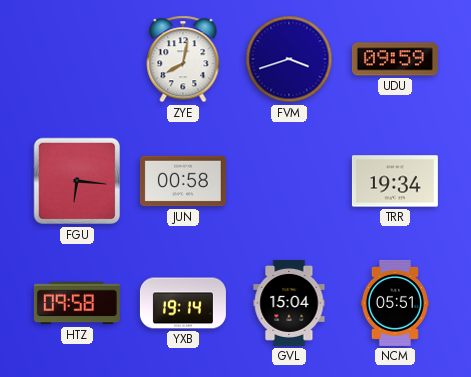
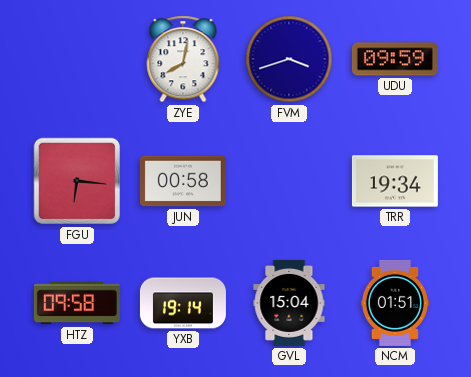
NCM: 05:51 -> 01:51 (395, 303)
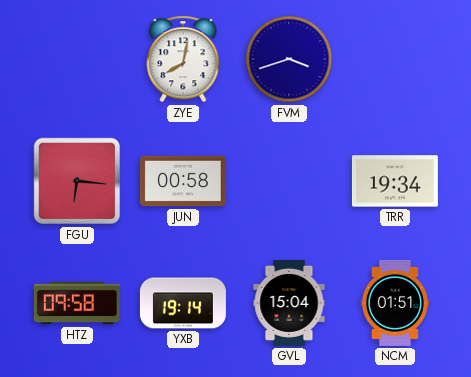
UDU: 09:59 -> none (395, 59)
